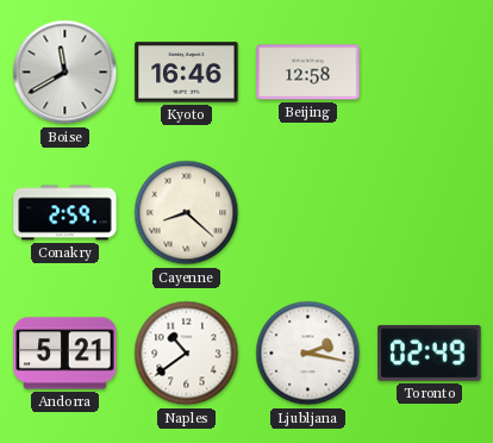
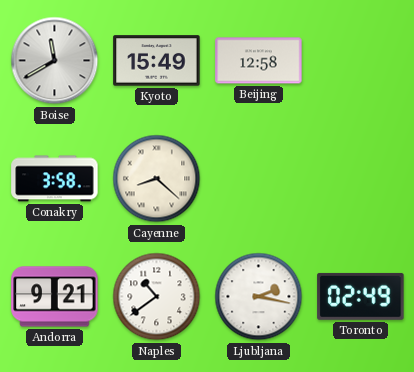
Kyoto: 16:46 -> 15:49 (157, 61)
Conakry: 2:59 -> 3:58 (55, 179)
Andorra: 5:21 -> 9:21 (55, 297)
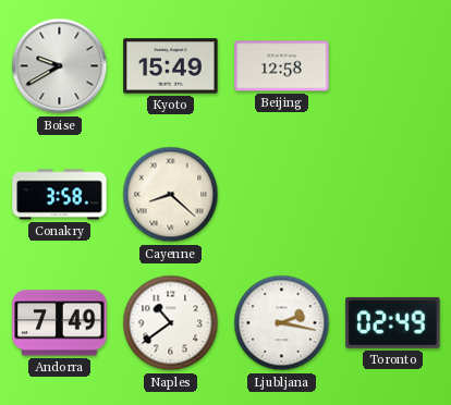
Boise: 11:40 -> 9:40 (60, 66)
Andorra: 9:21 -> 7:49 (60, 323)
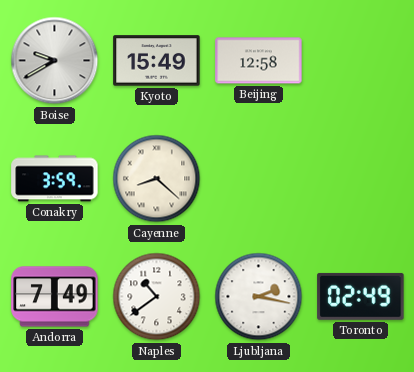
Conakry: 3:58 -> 3:59 (55, 179)
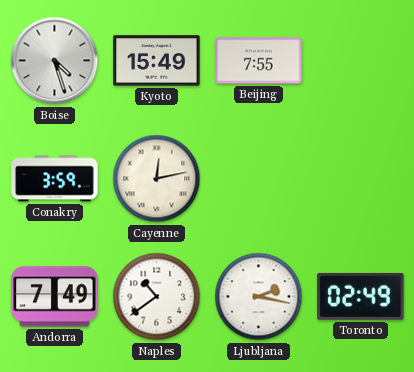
Boise: 9:40 -> 4:27 (55, 61)
Beijing: 12:58 -> 7:55 (259, 61)
Cayenne: 8:22 -> 12:13 (157, 179)
